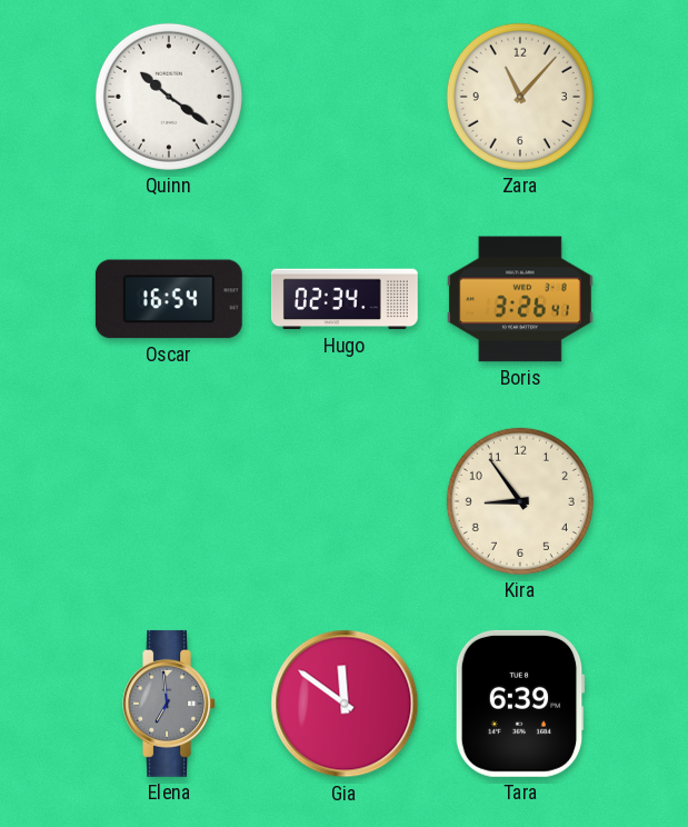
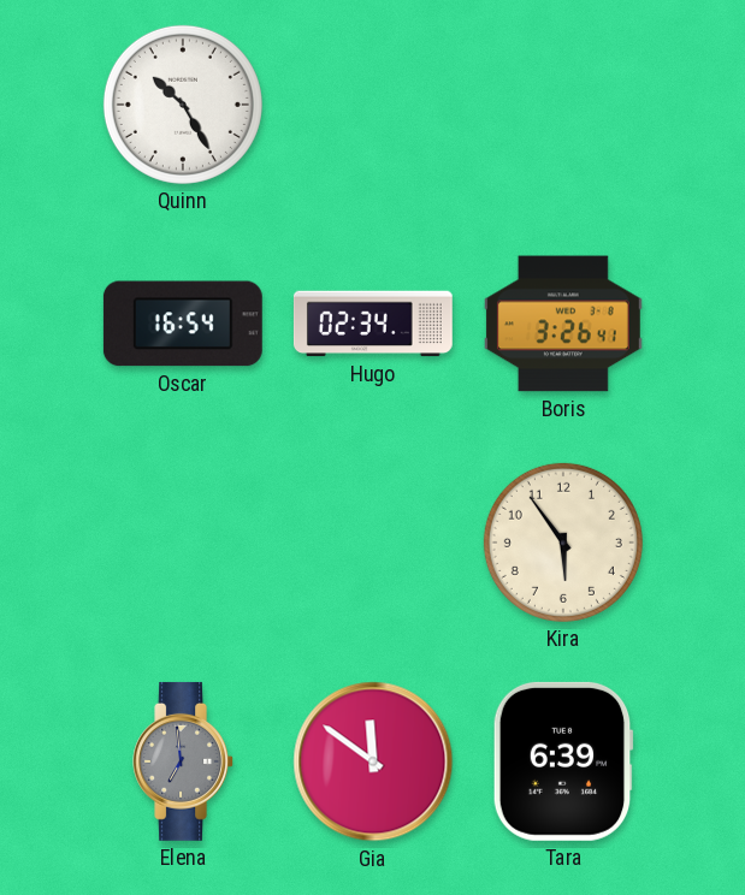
Quinn: 10:21 -> 10:25 (183, 105)
Zara: 11:07 -> none (520, 97)
Kira: 8:54 -> 5:54 (563, 543)
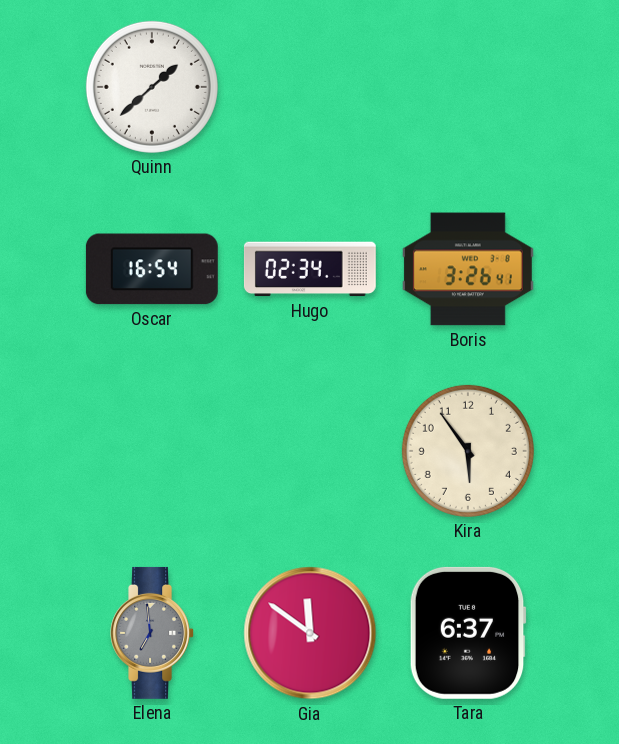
Quinn: 10:25 -> 1:38 (152, 87)
Tara: 6:39 -> 6:37 (468, 633)
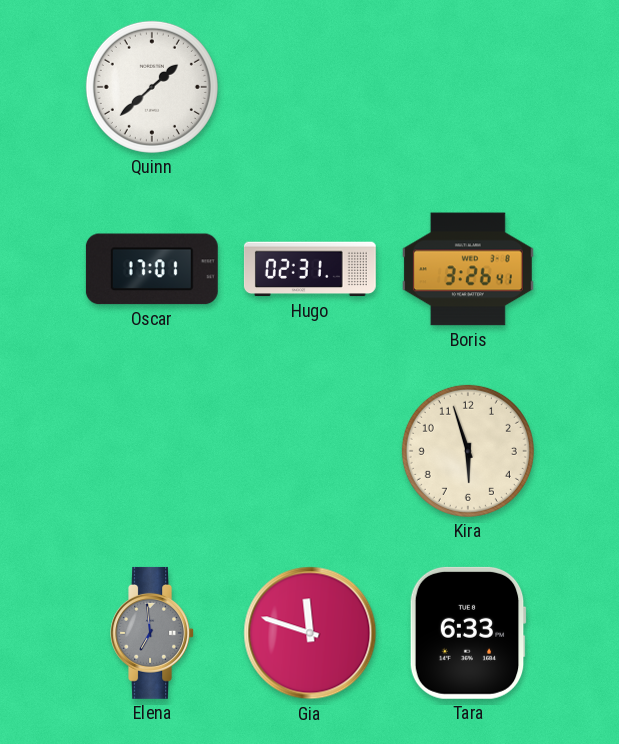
Oscar: 16:54 -> 17:01 (152, 269)
Hugo: 02:34 -> 02:31 (310, 269)
Kira: 5:54 -> 5:57 (468, 451)
Gia: 11:51 -> 11:48 (310, 633)
Tara: 6:37 -> 6:33 (468, 633)
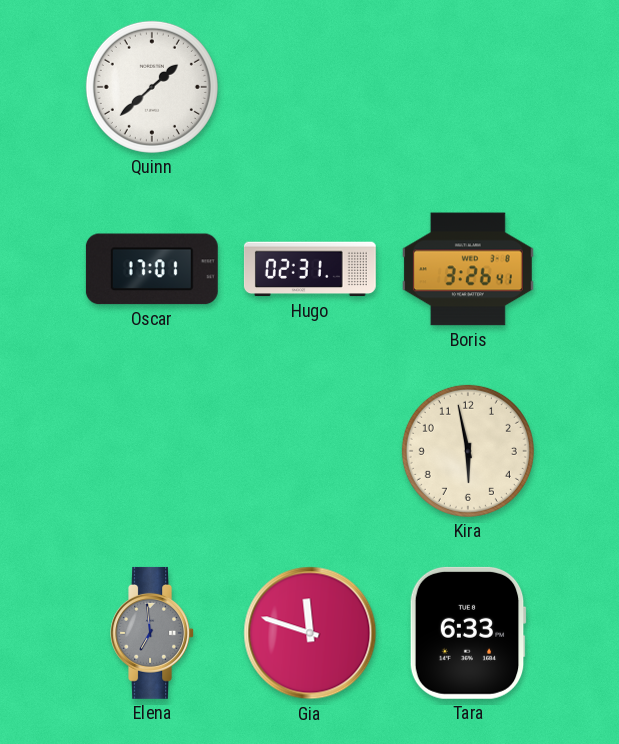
Kira: 5:57 -> 5:58 (468, 451)
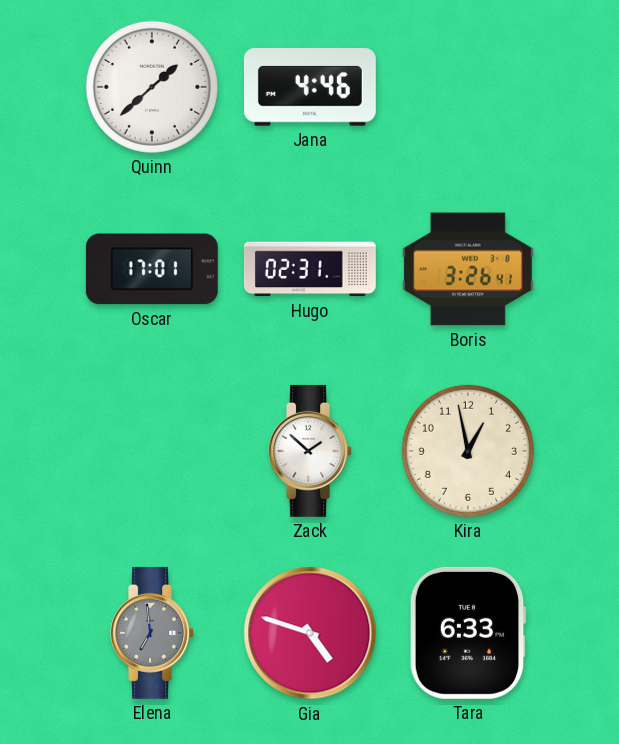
Jana: none -> 4:46 (310, 87)
Zack: none -> 1:52 (310, 451)
Kira: 5:58 -> 12:58 (468, 451)
Gia: 11:48 -> 4:48 (310, 633)
